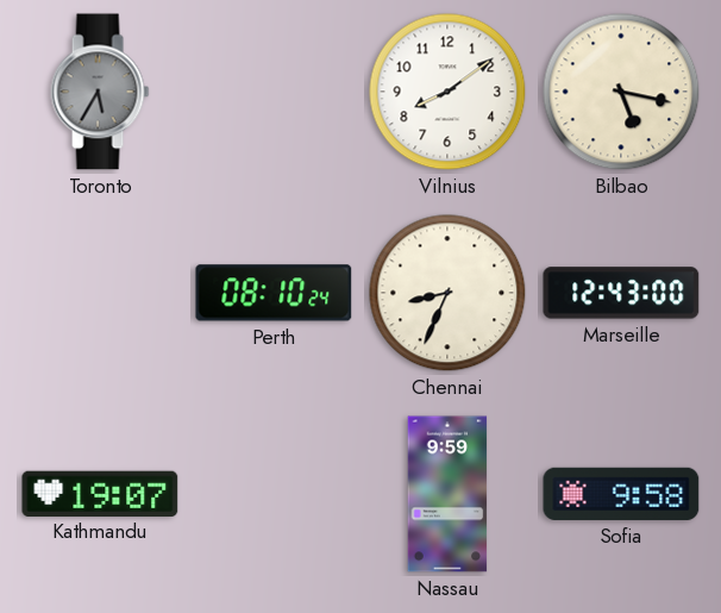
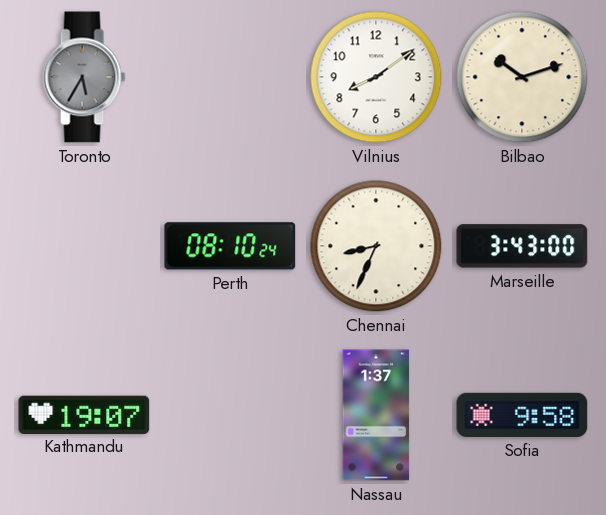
Bilbao: 5:17 -> 10:12 (522, 77)
Marseille: 12:43 -> 3:43 (522, 246)
Nassau: 9:59 -> 1:37 (376, 415)
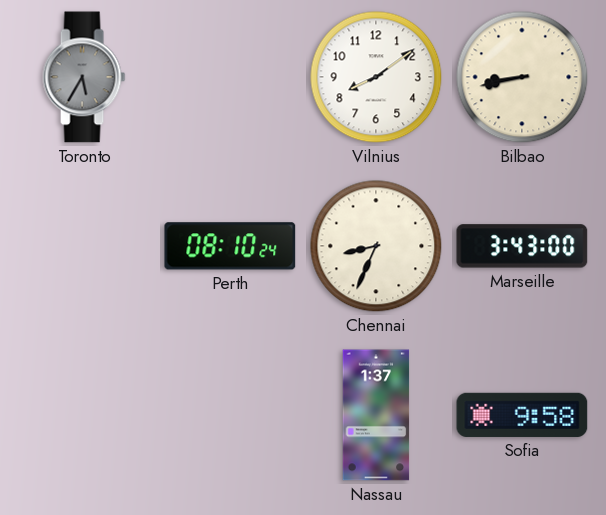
Bilbao: 10:12 -> 8:43 (522, 77)
Kathmandu: 19:07 -> none (84, 414)
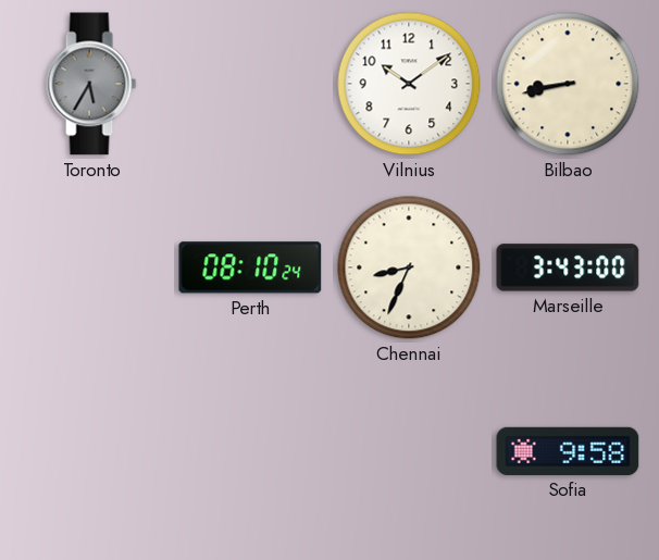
Vilnius: 8:09 -> 10:09 (409, 84)
Nassau: 1:37 -> none (376, 415)
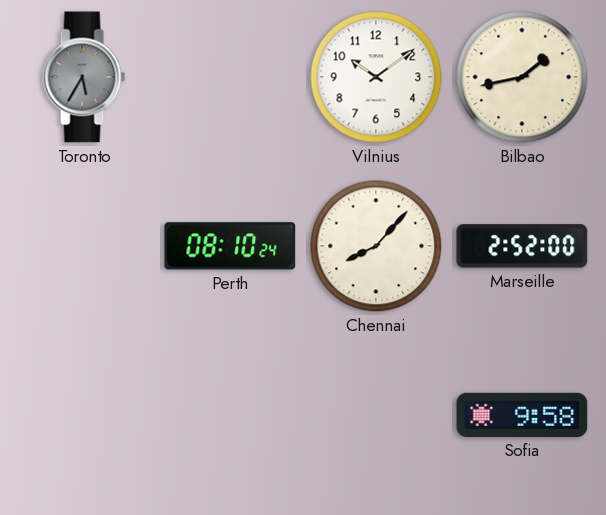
Bilbao: 8:43 -> 1:43 (522, 77)
Chennai: 8:34 -> 8:07 (376, 246)
Marseille: 3:43 -> 2:52 (522, 246)
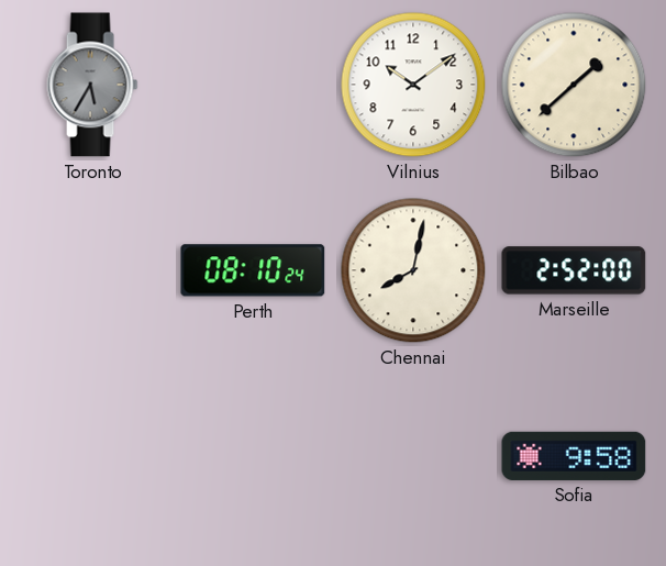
Bilbao: 1:43 -> 1:38 (574, 85)
Chennai: 8:07 -> 8:02 (413, 270)
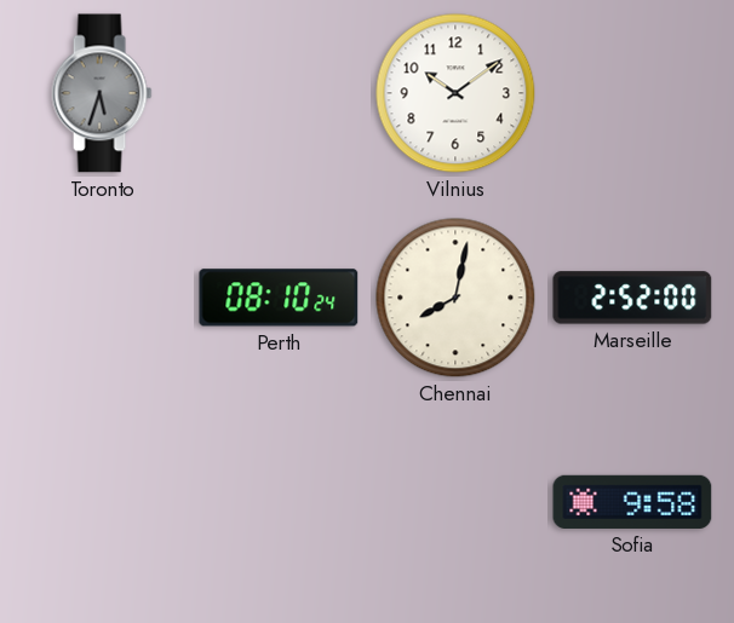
Toronto: 5:35 -> 5:33 (102, 93)
Bilbao: 1:38 -> none (574, 85)
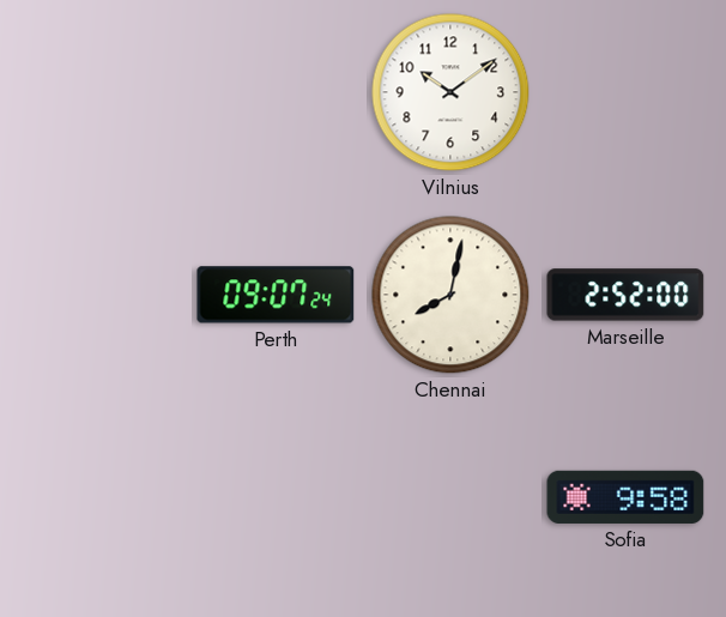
Toronto: 5:33 -> none (102, 93)
Perth: 08:10 -> 09:07 (276, 295)
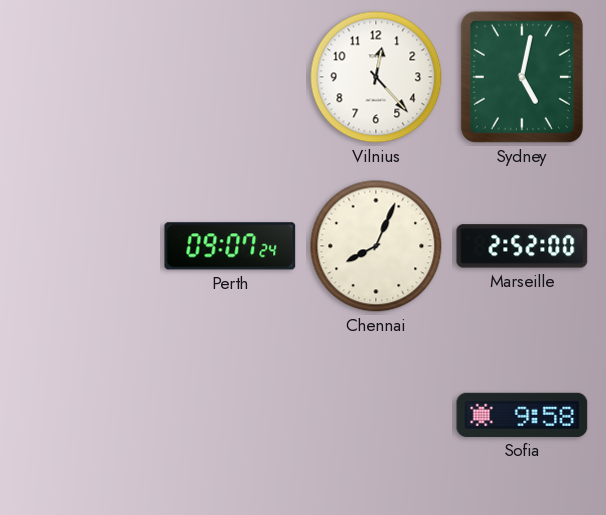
Vilnius: 10:09 -> 12:23 (376, 77)
Sydney: none -> 5:02 (522, 77)
Chennai: 8:02 -> 8:04 (376, 246)
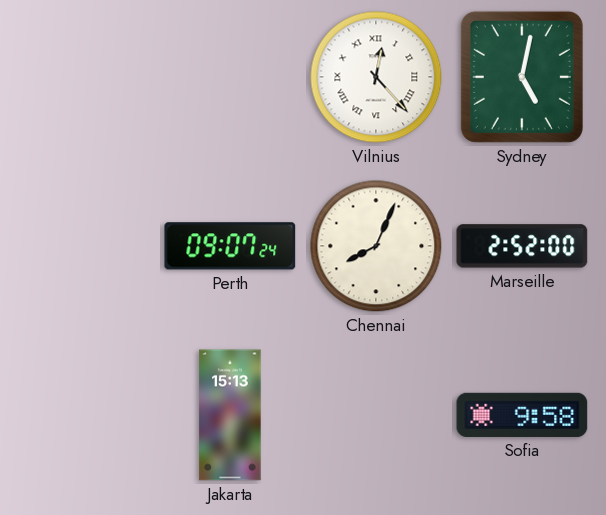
Vilnius numerals: Arabic -> Roman (376, 77)
Jakarta: none -> 15:13 (230, 415)
